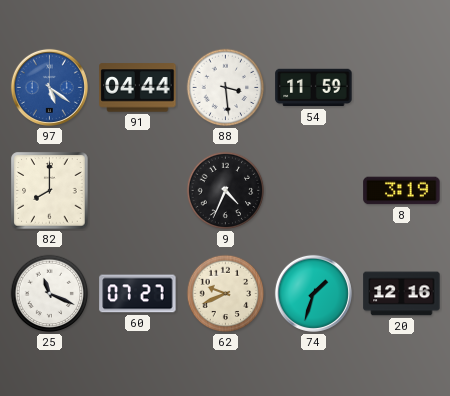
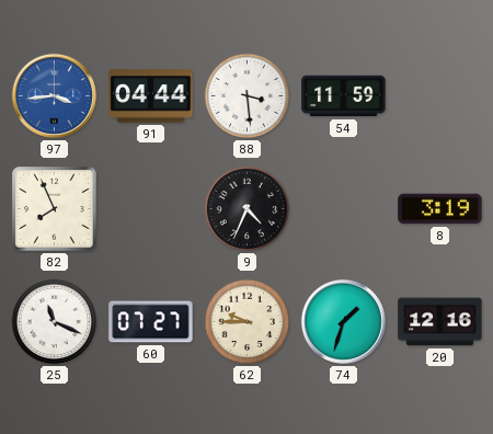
97: 5:21 -> 3:44 (54, 95)
82: 8:00 -> 7:56 (55, 209)
62: 9:41 -> 9:45 (248, 322)
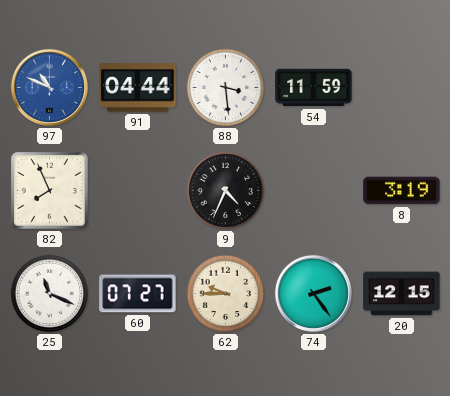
97: 3:44 -> 10:49 (49, 87)
74: 1:33 -> 2:24 (313, 293)
20: 12:16 -> 12:15 (402, 294)
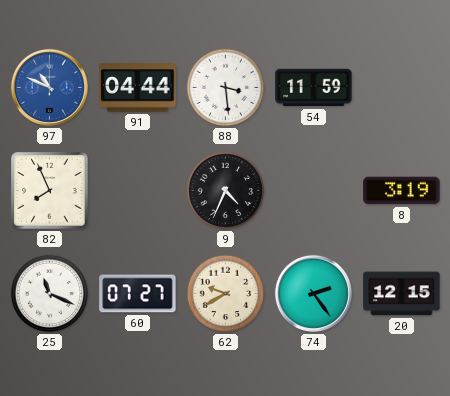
62: 9:45 -> 9:40 (226, 294)
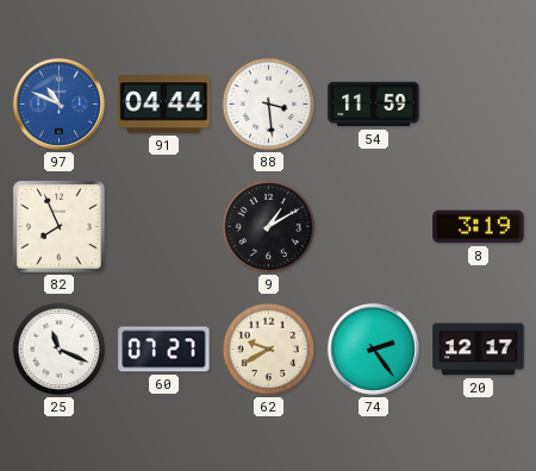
9: 4:34 -> 1:10 (269, 227)
20: 12:15 -> 12:17 (479, 350)
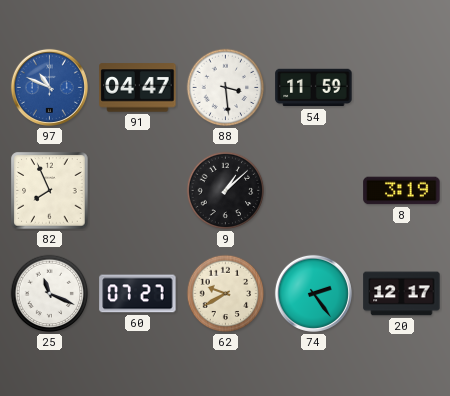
91: 04:44 -> 04:47 (138, 88)
9: 1:10 -> 1:08 (226, 191)
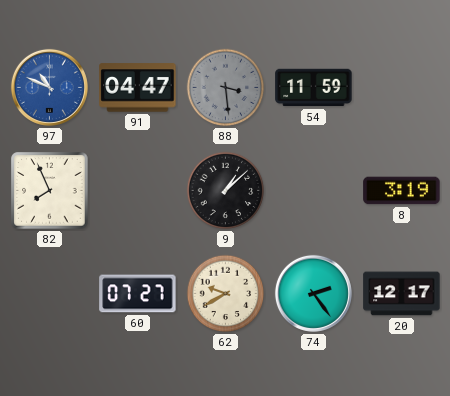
88 dial: white -> grey (226, 88)
25: 11:19 -> none (50, 294)
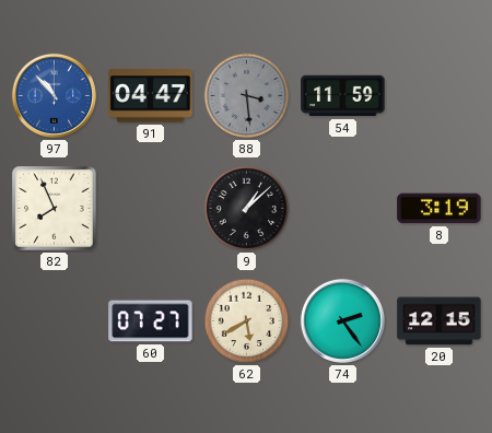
97: 10:49 -> 10:53 (54, 95)
62: 9:40 -> 5:40 (247, 321)
20: 12:17 -> 12:15 (440, 321)
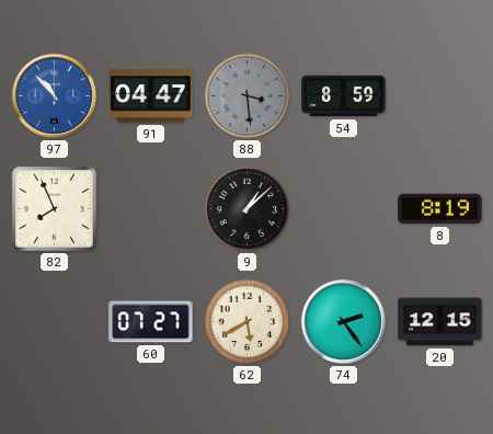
54: 11:59 -> 8:59 (344, 96)
8: 3:19 -> 8:19 (440, 209)
